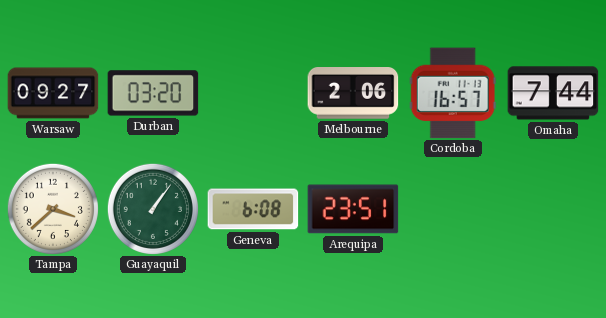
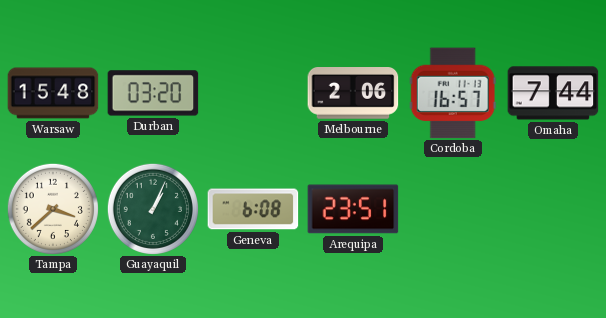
Warsaw: 09:27 -> 15:48 (53, 93)
Guayaquil: 1:06 -> 1:04 (153, 209)
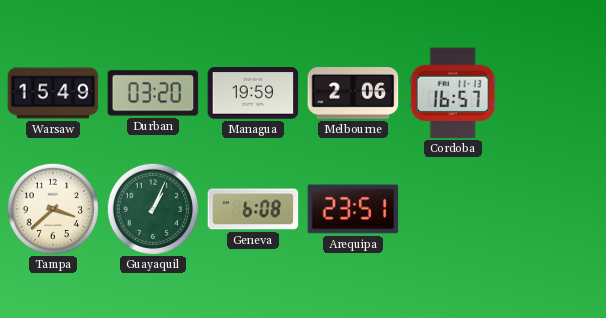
Warsaw: 15:48 -> 15:49 (53, 93)
Managua: none -> 19:59 (253, 93)
Omaha: 7:44 -> none (553, 93)
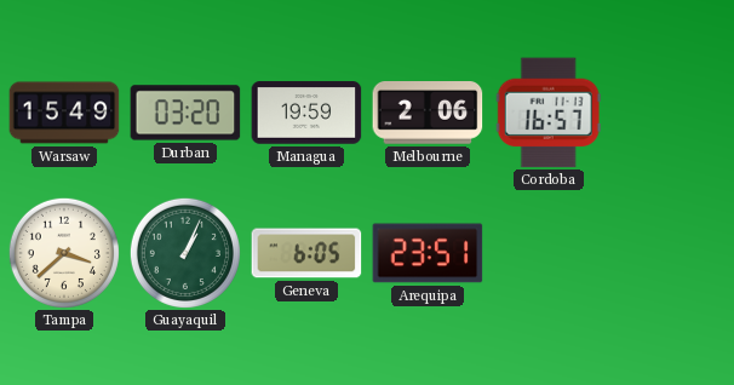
Geneva: 6:08 -> 6:05 (306, 253)
